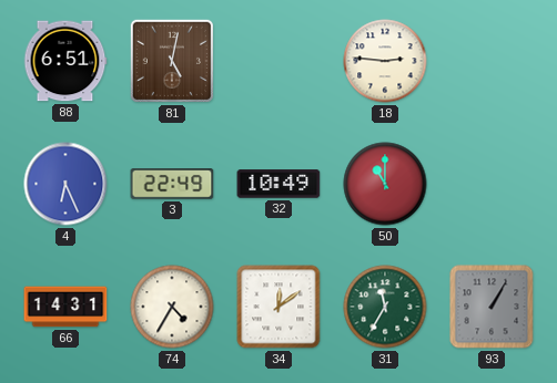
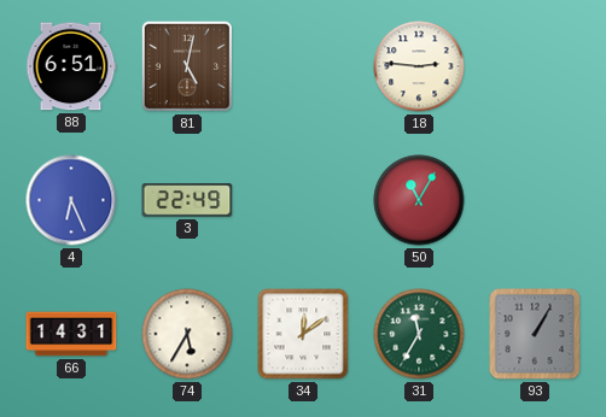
32: 10:49 -> none (278, 184)
50: 11:00 -> 11:05 (419, 200)
74: 4:35 -> 5:35 (187, 334)
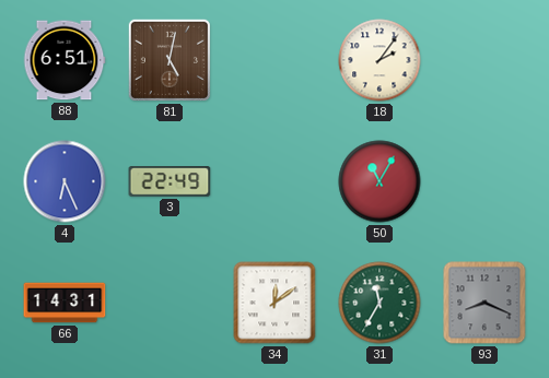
18: 2:46 -> 2:06 (379, 60)
74: 5:35 -> none (187, 334)
93: 1:05 -> 8:19 (484, 303)
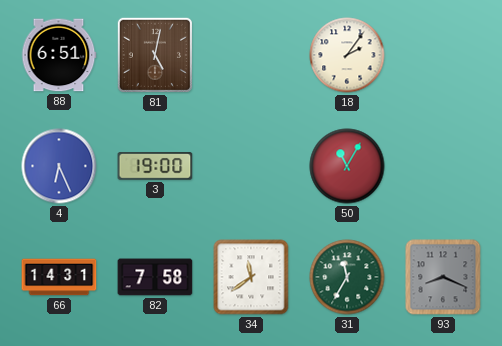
3: 22:49 -> 19:00 (155, 166)
82: none -> 7:58 (155, 277)
34: 12:09 -> 11:39 (251, 277)
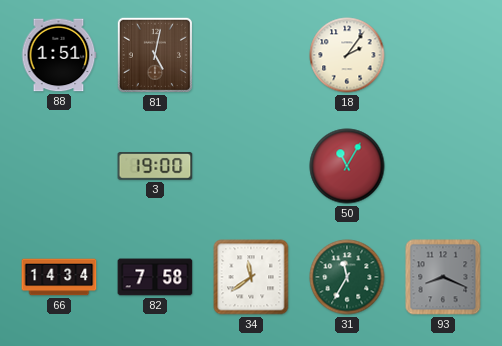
88: 6:51 -> 1:51 (59, 55)
4: 6:26 -> none (59, 166)
66: 14:31 -> 14:34 (59, 277)
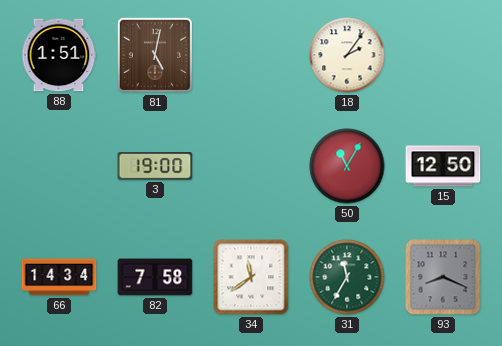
15: none -> 12:50 (443, 166)
